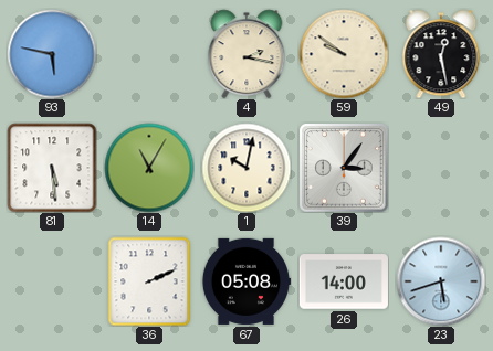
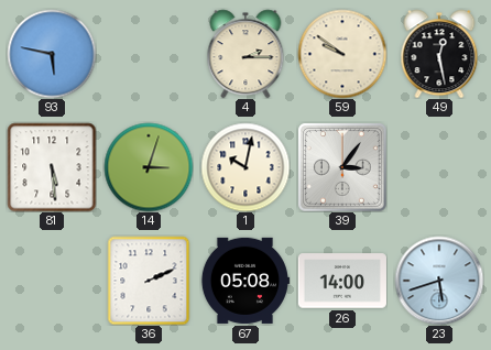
4: 2:17 -> 2:15 (245, 54)
14: 11:05 -> 3:03 (149, 167)
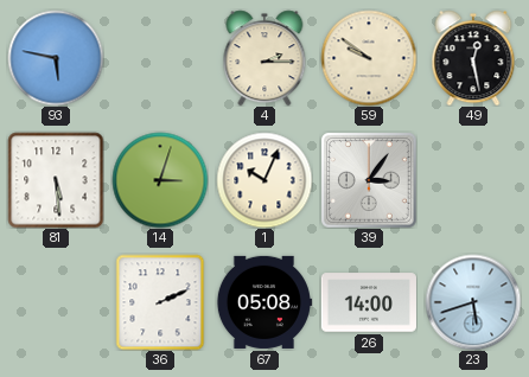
1: 10:02 -> 10:04 (264, 180)
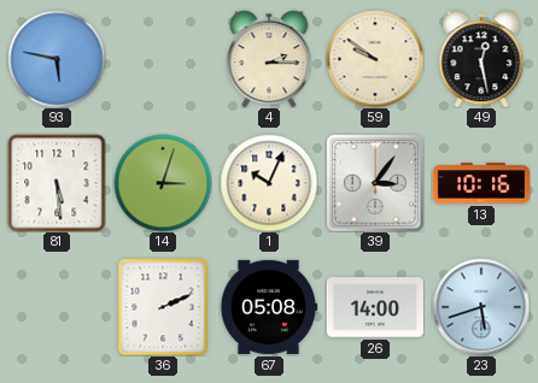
13: none -> 10:16 (480, 183)
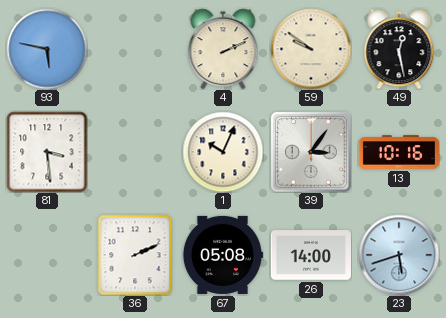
4: 2:15 -> 2:11 (223, 49)
81: 5:29 -> 3:29 (47, 152)
14: 3:03 -> none (163, 183)
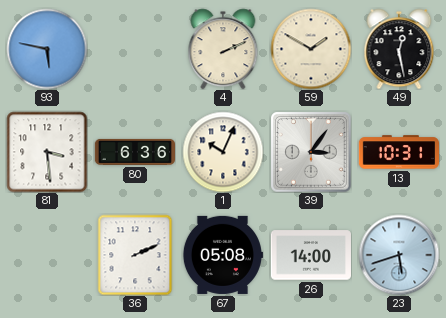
59: 9:51 -> 1:50 (311, 49)
80: none -> 6:36 (134, 152)
13: 10:16 -> 10:31 (398, 152)
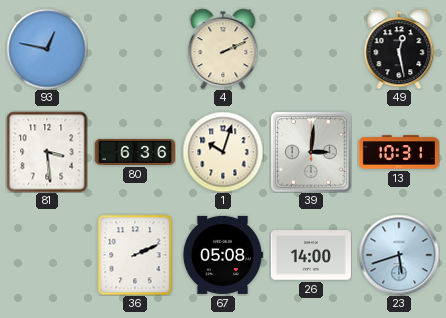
93: 5:47 -> 12:47 (47, 49)
59: 1:50 -> none (311, 49)
1: 10:04 -> 10:03 (223, 152)
39: 3:06 -> 3:01 (311, 152)
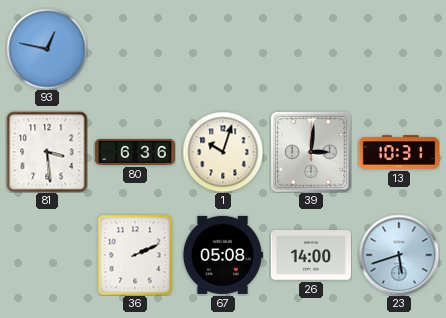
4: 2:11 -> none (223, 49)
49: 12:28 -> none (399, 49)
